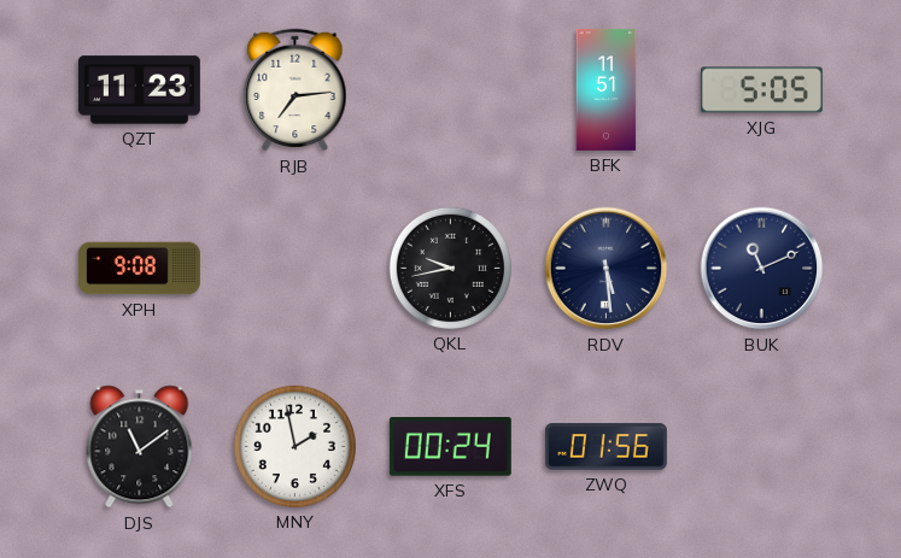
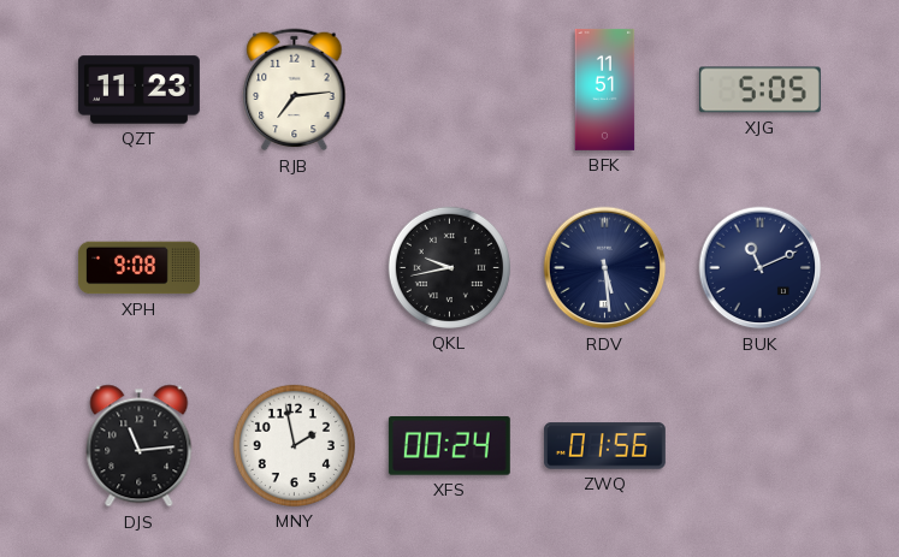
DJS: 11:09 -> 11:14 (140, 446)
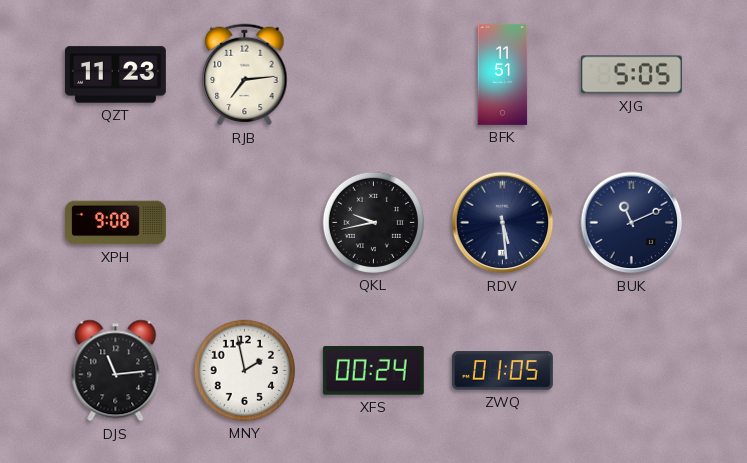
ZWQ: 01:56 -> 01:05 (502, 371)
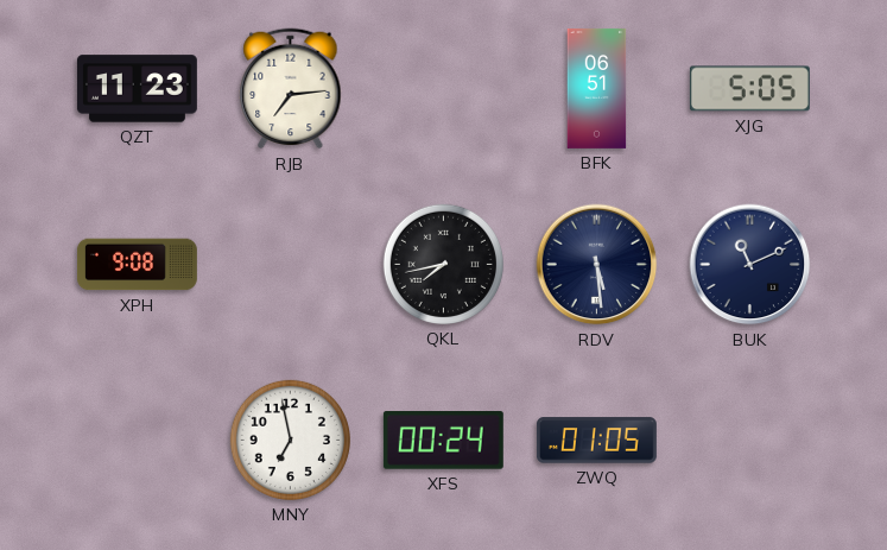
BFK: 11:51 -> 06:51 (597, 88)
QKL: 9:43 -> 7:43 (443, 264)
DJS: 11:14 -> none (116, 371)
MNY: 1:58 -> 6:58 (290, 440)
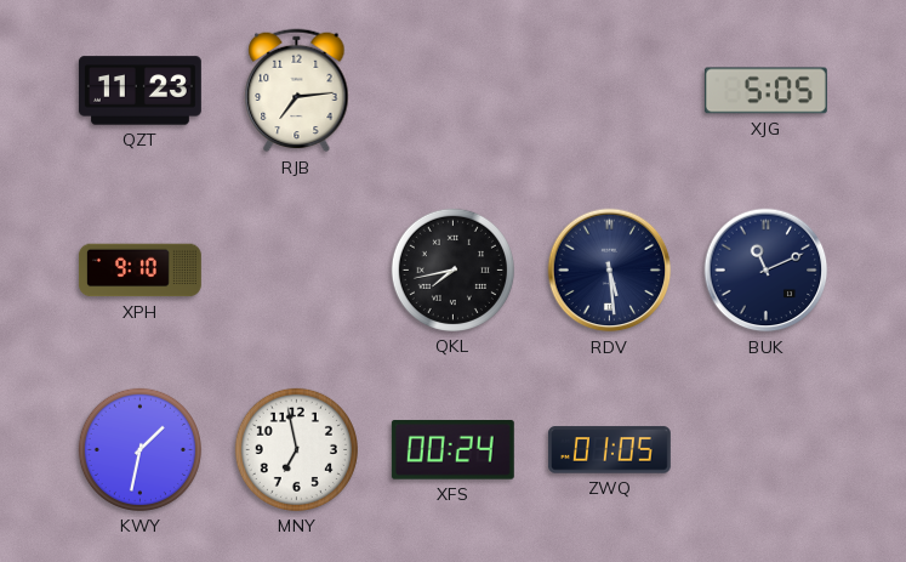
BFK: 06:51 -> none (597, 88)
XPH: 9:08 -> 9:10 (139, 271)
KWY: none -> 1:32 (139, 449)
